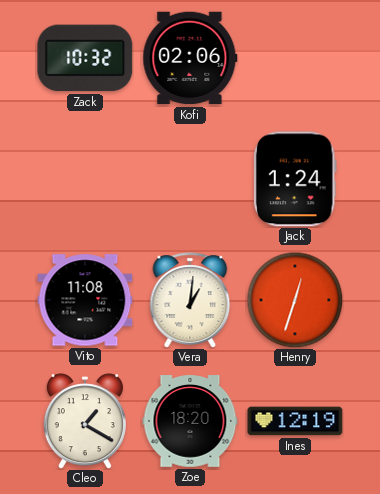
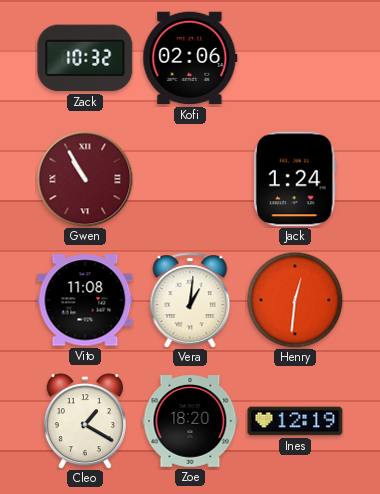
Gwen: none -> 10:55 (85, 179)
Henry: 12:33 -> 12:31 (295, 300)
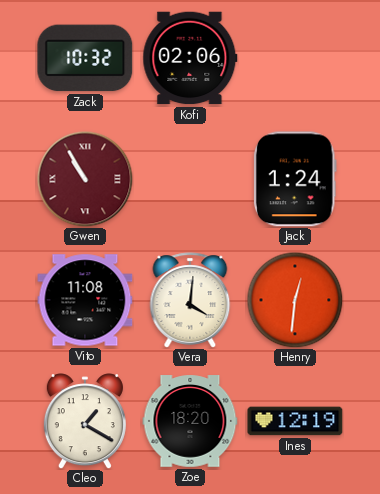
Vera: 1:01 -> 4:01 (190, 300)
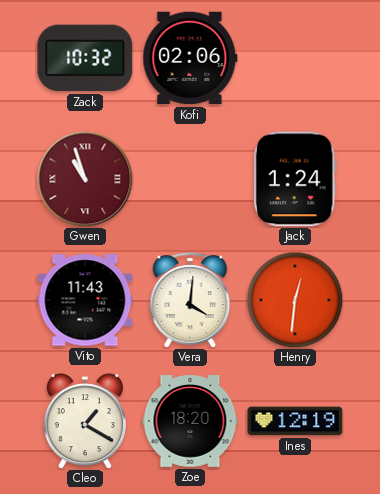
Gwen: 10:55 -> 10:57 (85, 179)
Vito: 11:08 -> 11:43 (85, 300)
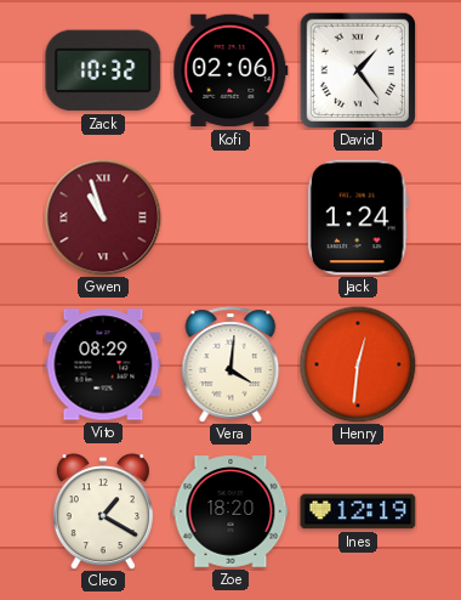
David: none -> 1:24 (358, 70)
Vito: 11:43 -> 08:29 (103, 364)
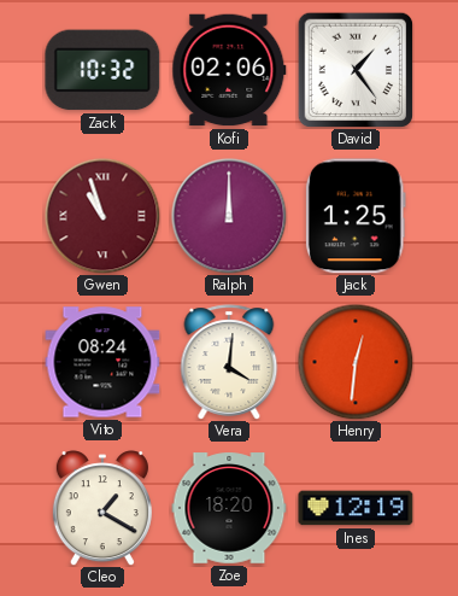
Ralph: none -> 12:00 (229, 216)
Jack: 1:24 -> 1:25 (356, 216)
Vito: 08:29 -> 08:24 (102, 362)
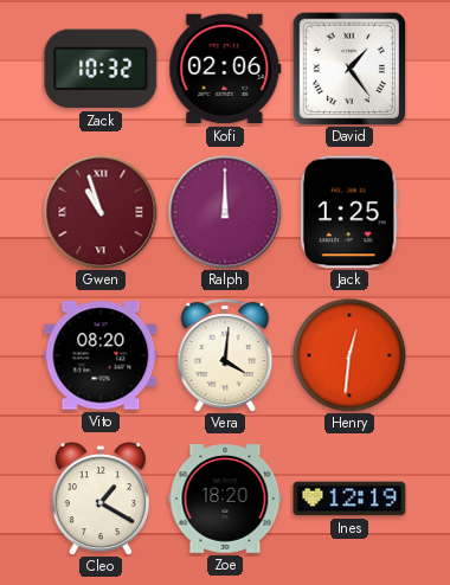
Vito: 08:24 -> 08:20 (101, 355)
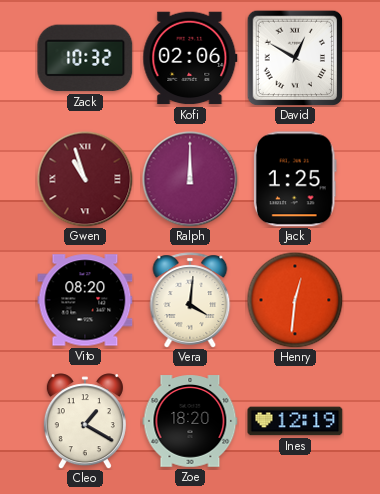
David: 1:24 -> 12:50 (295, 58)
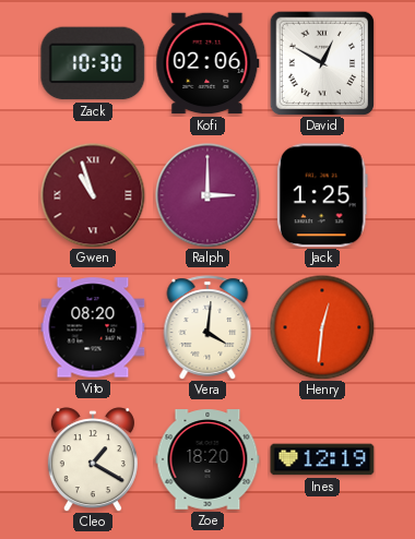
Zack: 10:32 -> 10:30 (93, 63)
Ralph: 12:00 -> 3:00 (207, 195)
